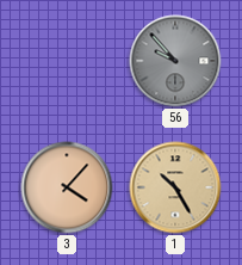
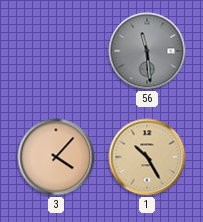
56: 9:53 -> 11:29 (147, 51)
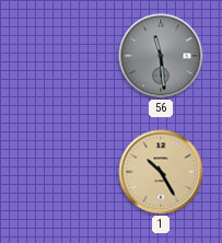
3: 4:07 -> none (56, 157)
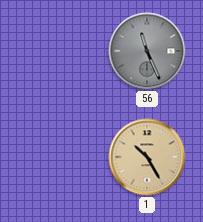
56: 11:29 -> 11:26 (147, 51)
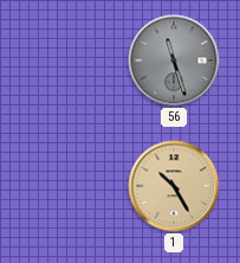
56: 11:26 -> 11:27 (174, 60)
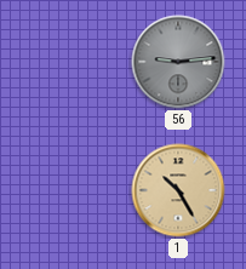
56: 11:27 -> 9:14 (178, 62)
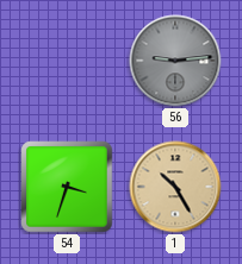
54: none -> 3:33 (67, 187)
